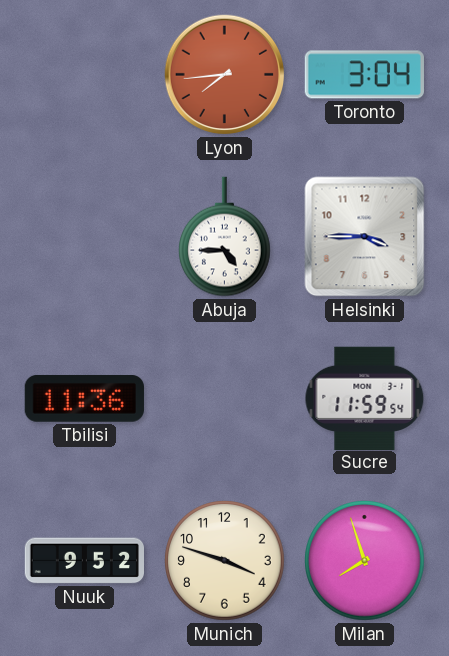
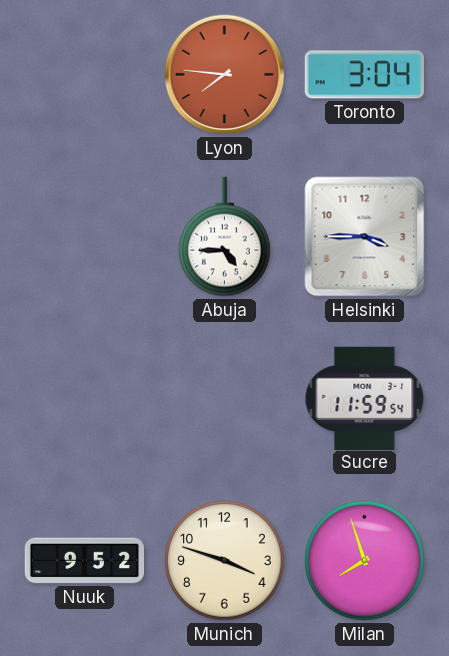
Lyon: 7:44 -> 7:46 (225, 75)
Tbilisi: 11:36 -> none (84, 398)
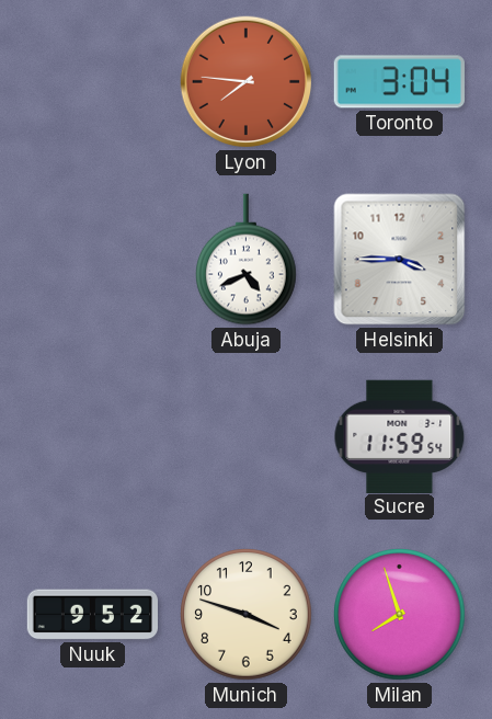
Abuja: 4:45 -> 4:41 (247, 260)
